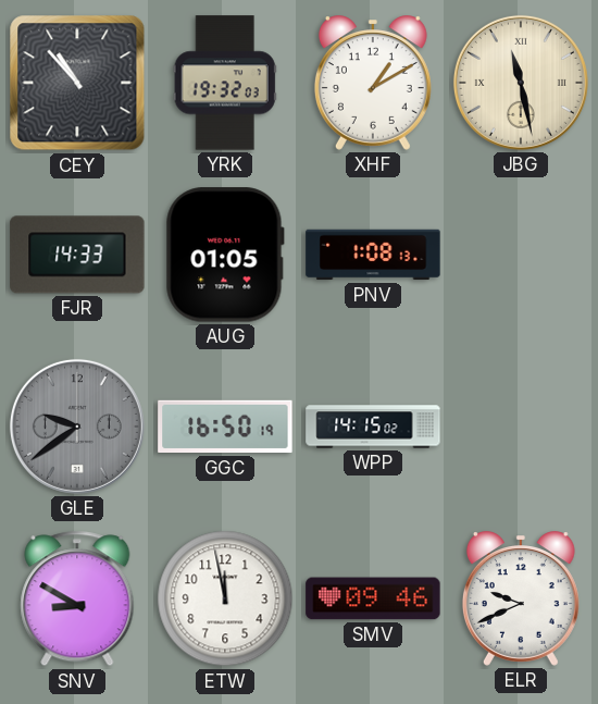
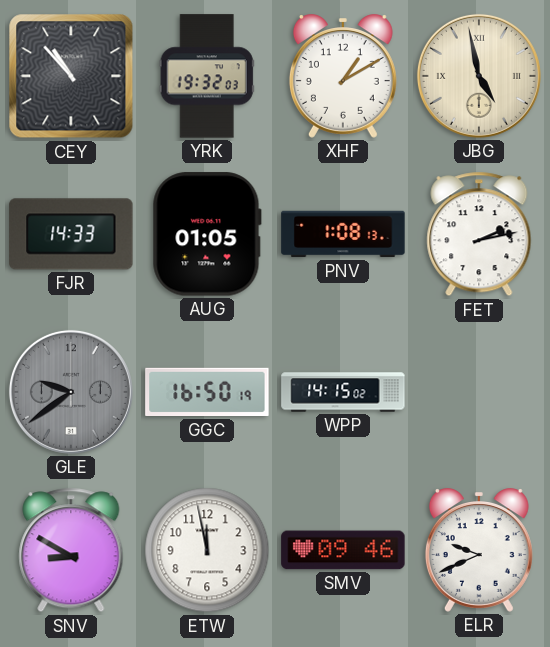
JBG: 11:28 -> 4:58 (479, 76)
FET: none -> 2:13 (479, 234)
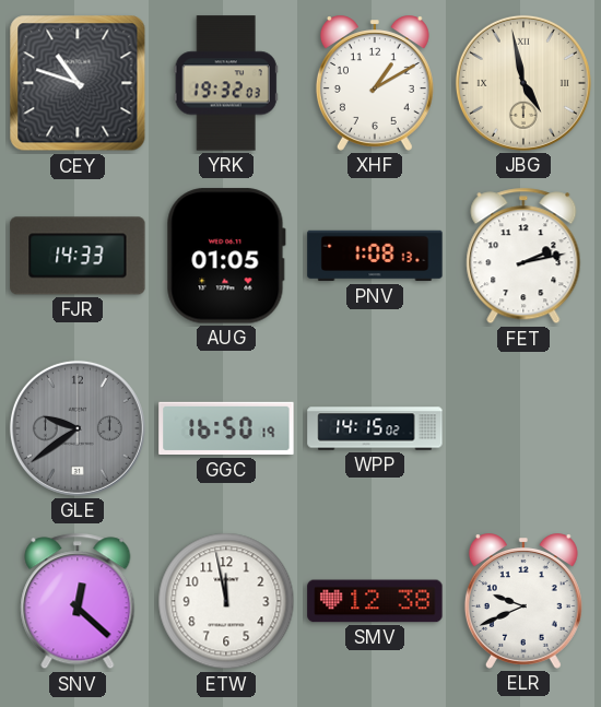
CEY: 10:53 -> 10:48 (78, 83)
SNV: 8:50 -> 12:22 (78, 601)
SMV: 09:46 -> 12:38 (375, 601)
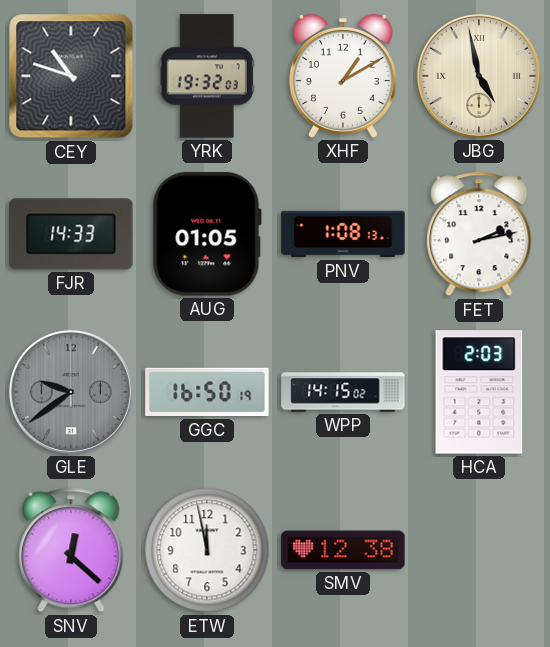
HCA: none -> 2:03 (479, 392)
ELR: 9:41 -> none (523, 601)
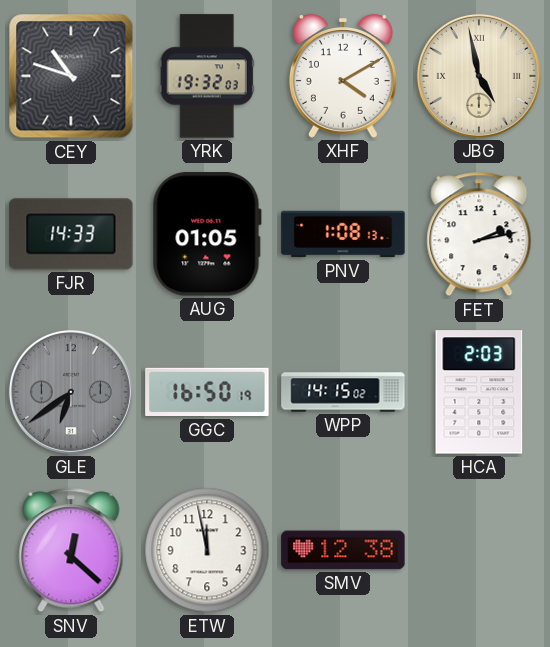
XHF: 1:10 -> 4:10 (343, 76)
GLE: 9:39 -> 6:39 (71, 392)
